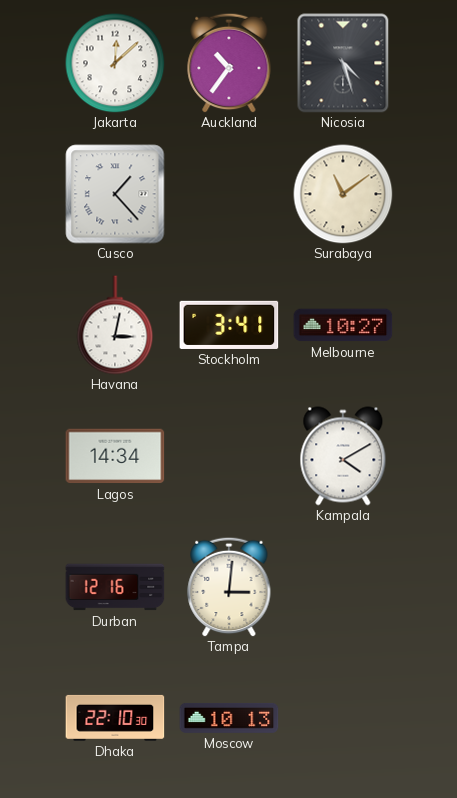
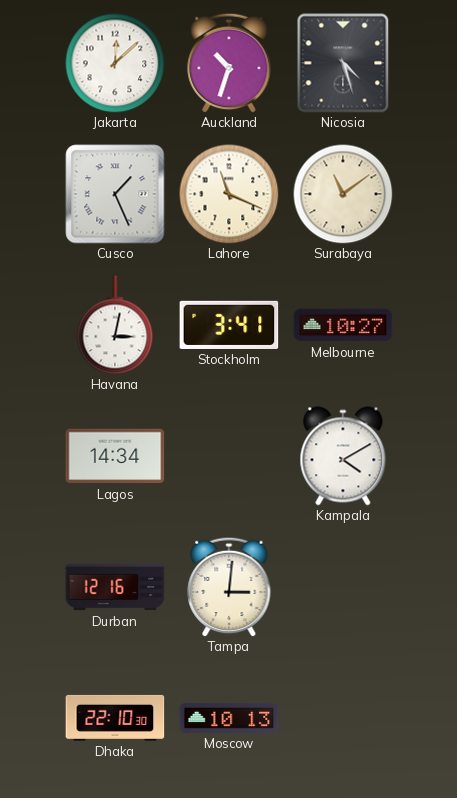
Auckland: 10:36 -> 10:33 (229, 63)
Cusco: 1:23 -> 1:26 (115, 194)
Lahore: none -> 11:19 (229, 194)
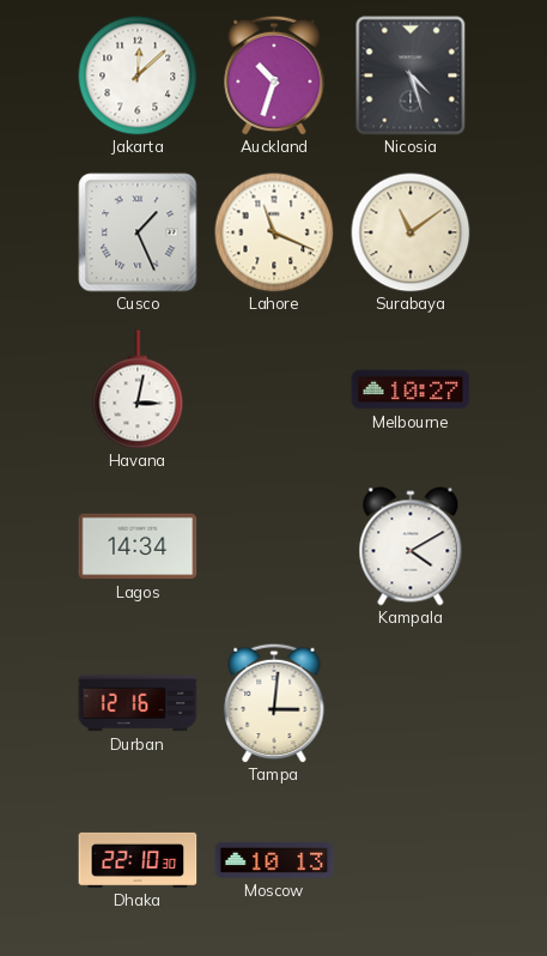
Stockholm: 3:41 -> none (229, 325)
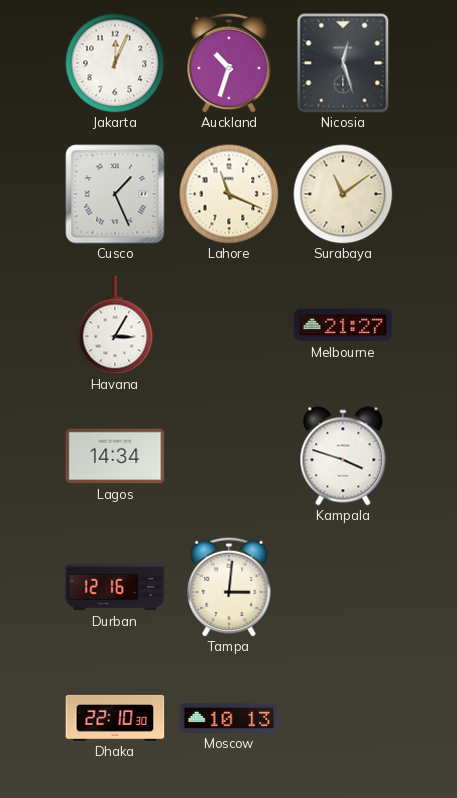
Jakarta: 12:08 -> 12:04 (115, 63)
Nicosia: 4:27 -> 12:27 (343, 63)
Havana: 3:02 -> 3:05 (115, 325)
Melbourne: 10:27 -> 21:27 (343, 325)
Kampala: 4:10 -> 3:48 (343, 456)
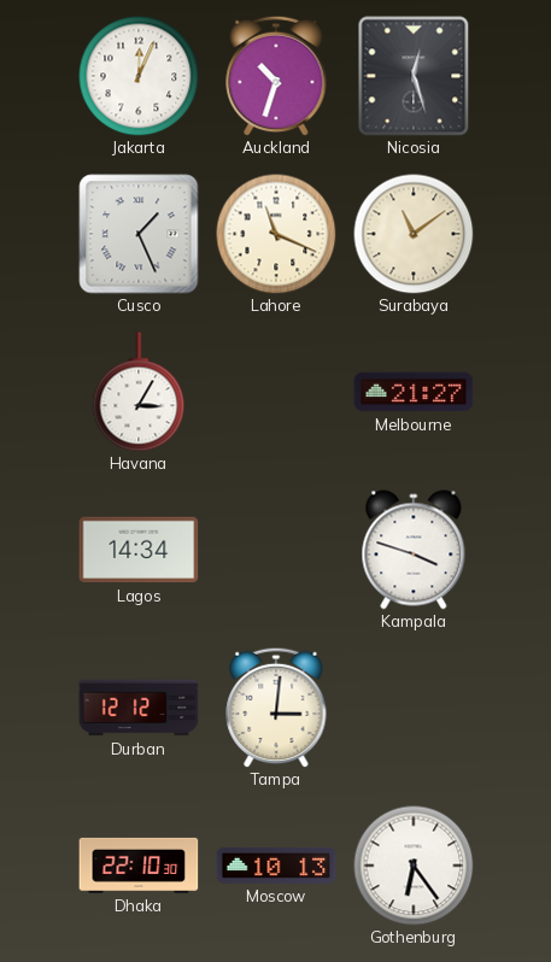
Durban: 12:16 -> 12:12 (139, 708)
Gothenburg: none -> 6:24 (414, 866)
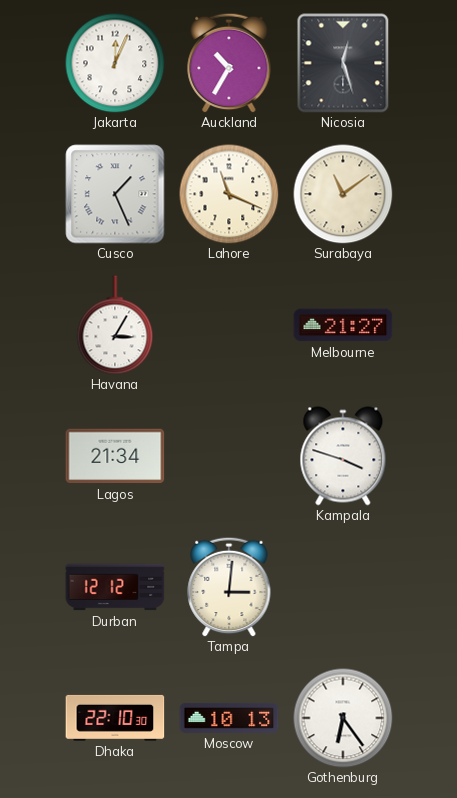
Auckland: 10:33 -> 10:35 (229, 63)
Lagos: 14:34 -> 21:34 (115, 456)
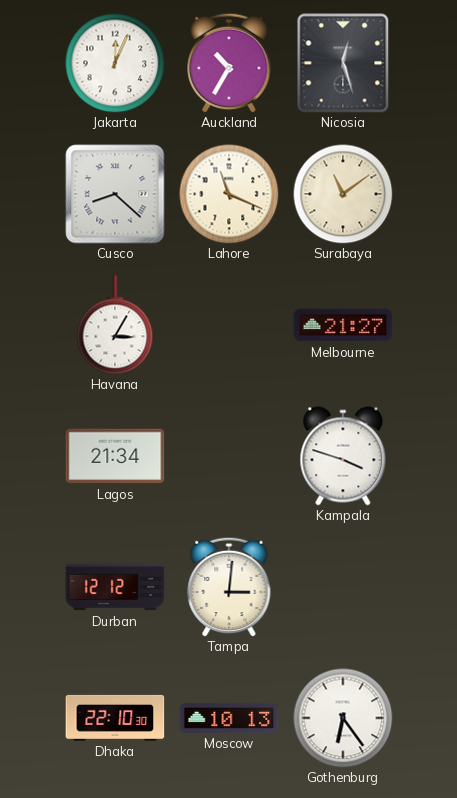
Cusco: 1:26 -> 8:22 (115, 194)
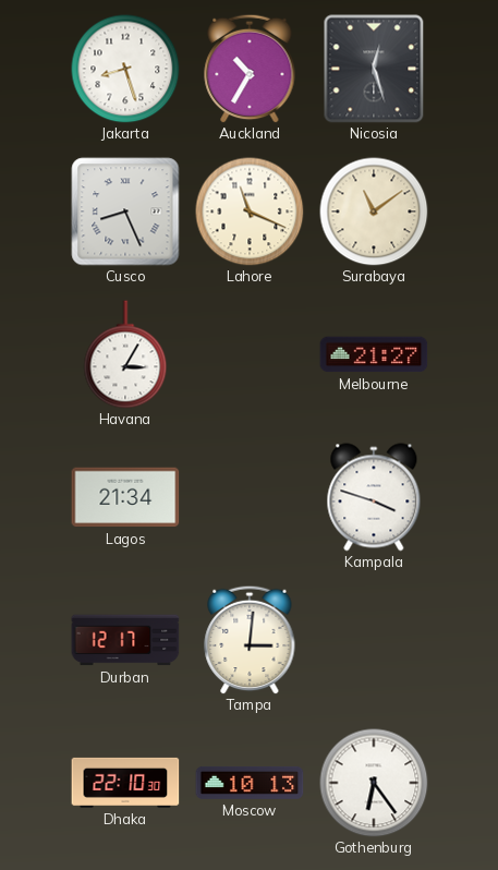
Jakarta: 12:04 -> 8:27 (125, 69)
Cusco: 8:22 -> 8:26 (125, 212)
Durban: 12:12 -> 12:17 (125, 640)
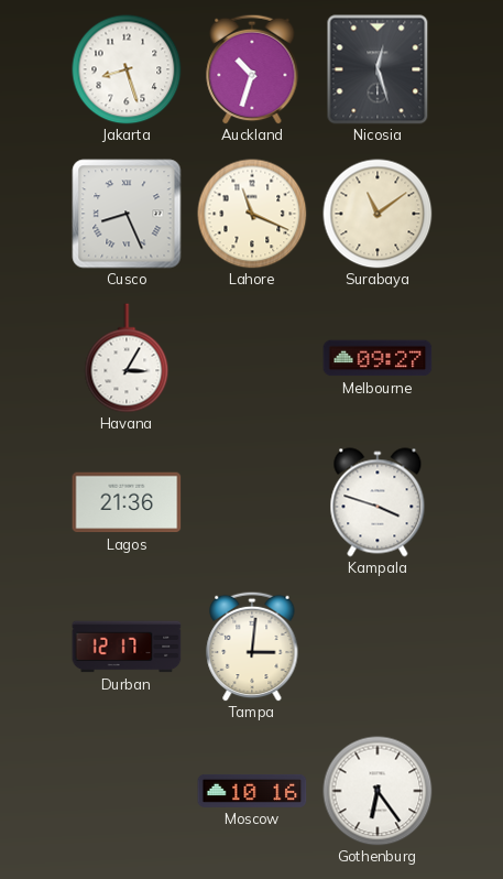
Auckland: 10:35 -> 10:33 (252, 69)
Melbourne: 21:27 -> 09:27 (378, 358)
Lagos: 21:34 -> 21:36 (127, 502)
Dhaka: 22:10 -> none (125, 783)
Moscow: 10:13 -> 10:16 (252, 791)
